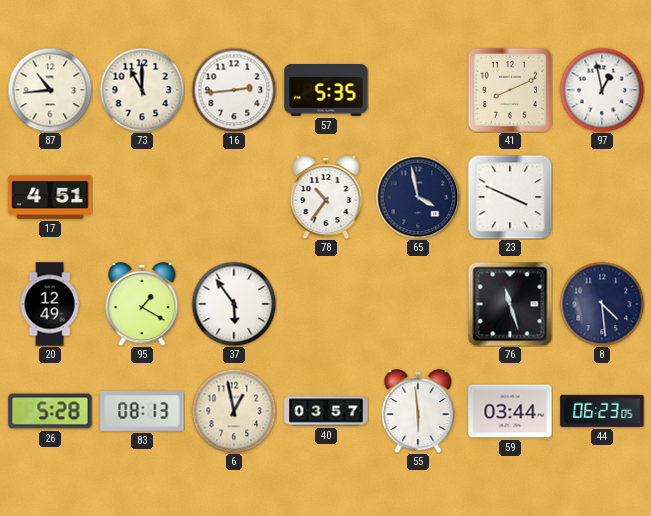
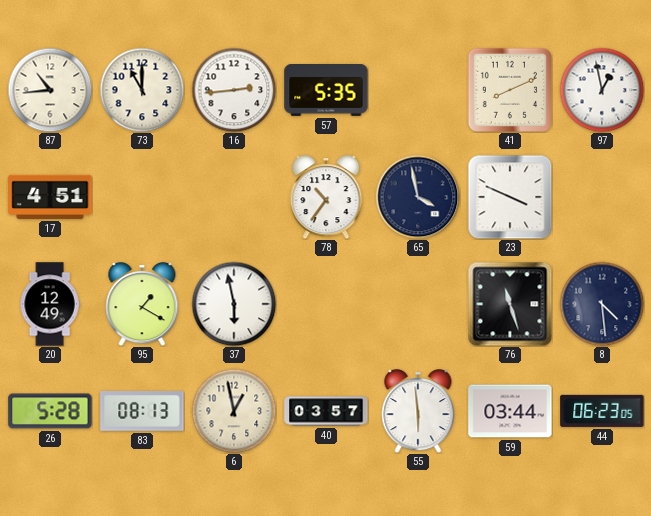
37: 5:54 -> 5:58 (234, 304)
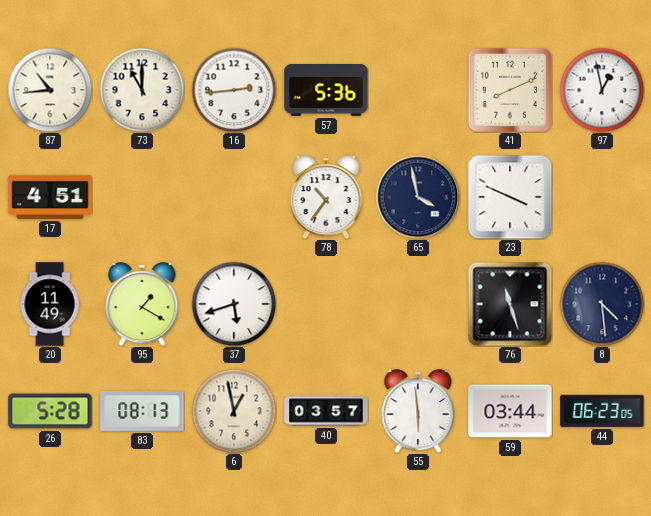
57: 5:35 -> 5:36 (326, 91)
20: 12:49 -> 11:49 (50, 304)
37: 5:58 -> 5:42 (234, 304)
